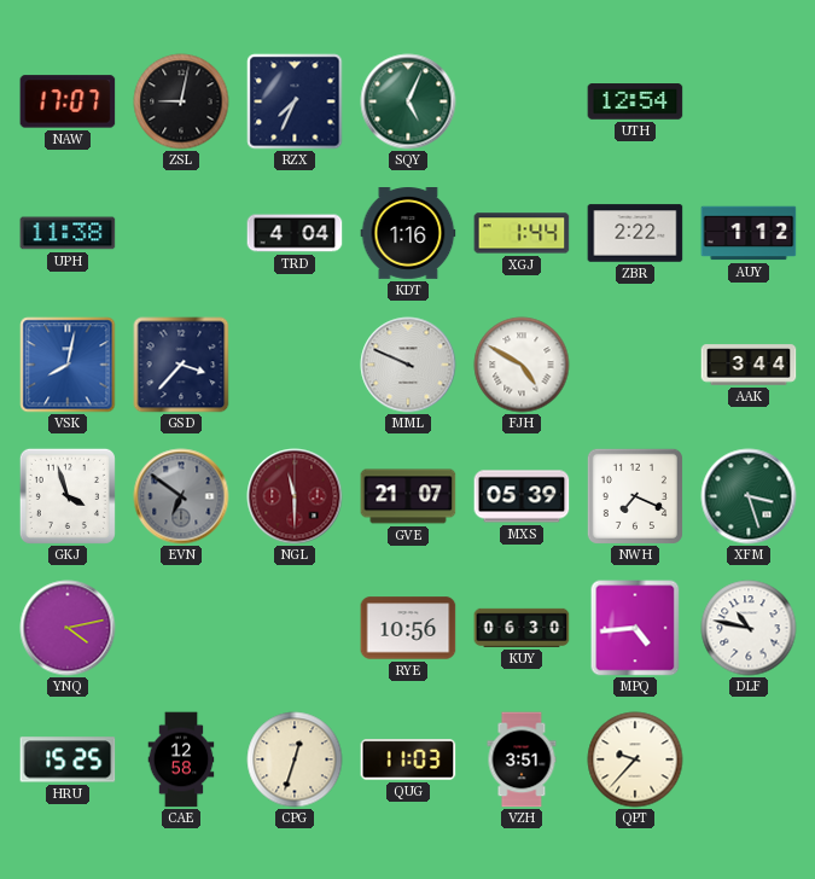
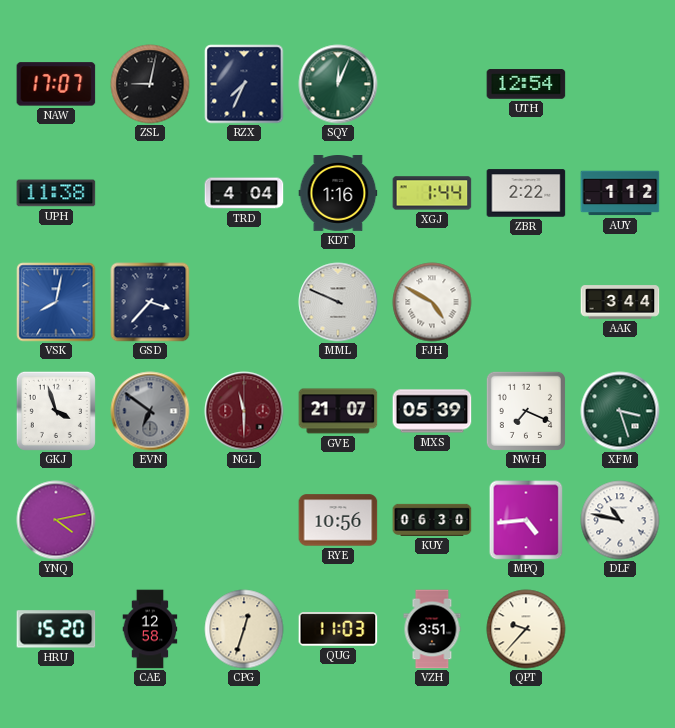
SQY: 5:04 -> 12:04 (338, 84)
HRU: 15:25 -> 15:20 (56, 629)
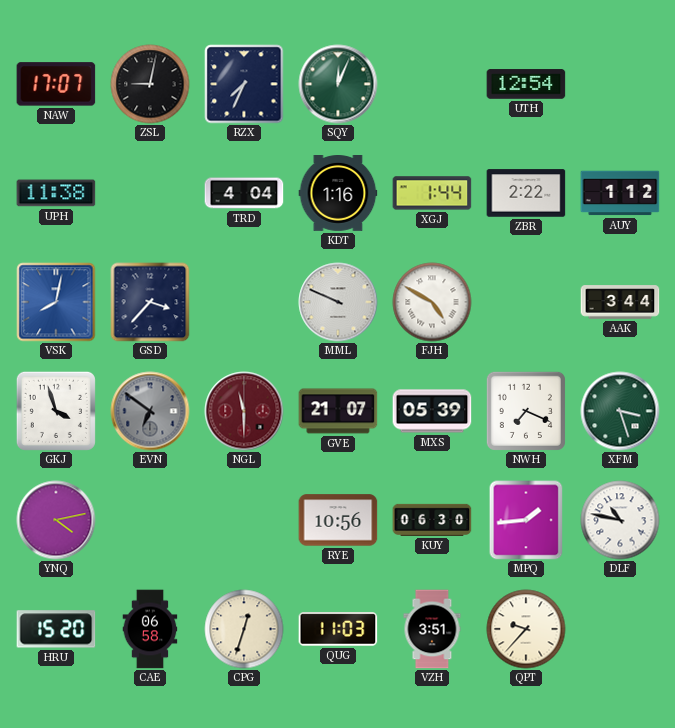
MPQ: 4:44 -> 1:44 (526, 520)
CAE: 12:58 -> 06:58 (150, 629)
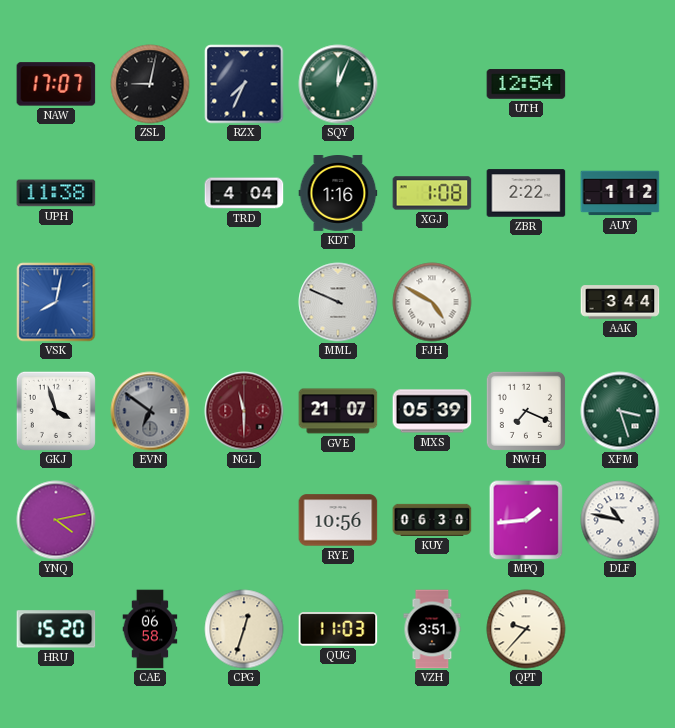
XGJ: 1:44 -> 1:08 (432, 193)
GSD: 3:37 -> none (150, 302)
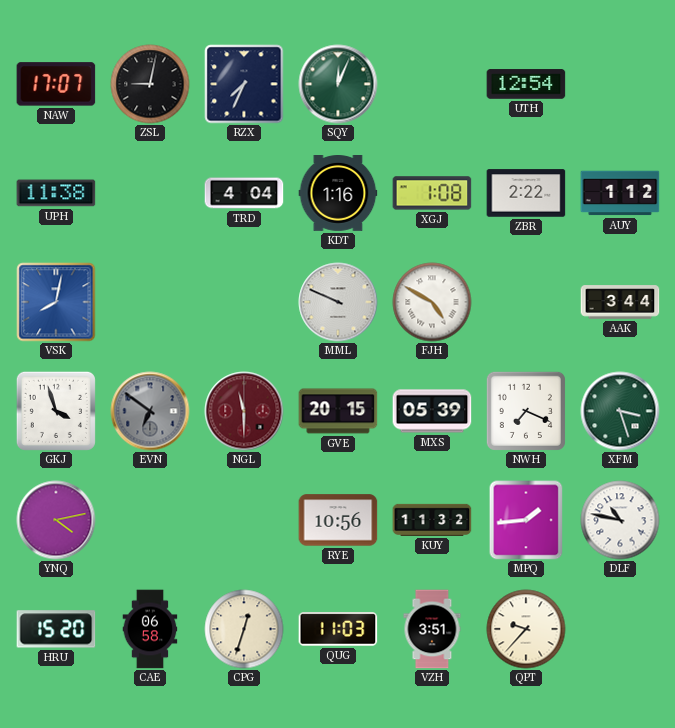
GVE: 21:07 -> 20:15 (338, 411)
KUY: 06:30 -> 11:32 (432, 520)
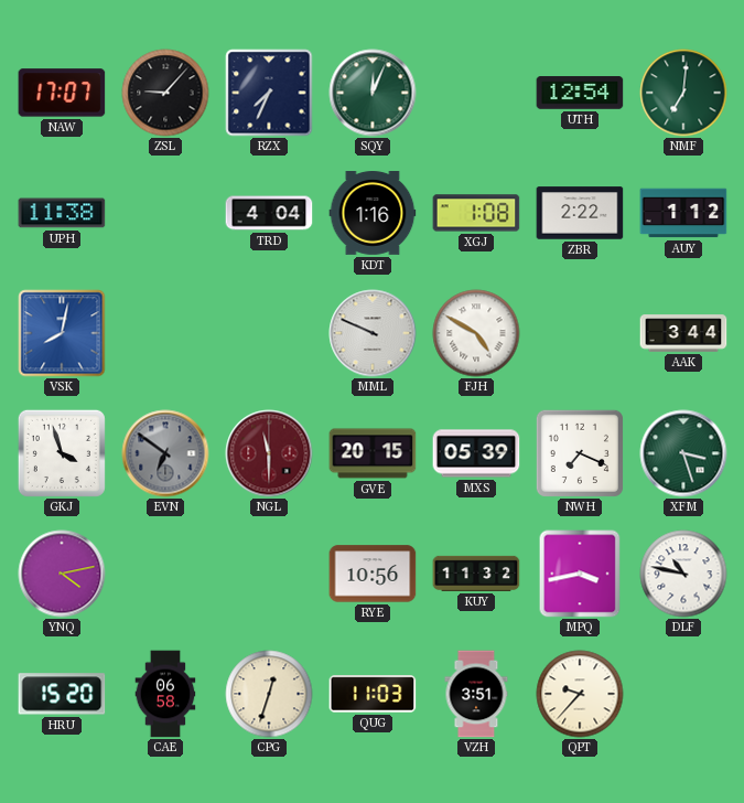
ZSL: 9:02 -> 9:07 (165, 93)
NMF: none -> 7:01 (683, 93)
MPQ: 1:44 -> 3:43 (580, 574)
